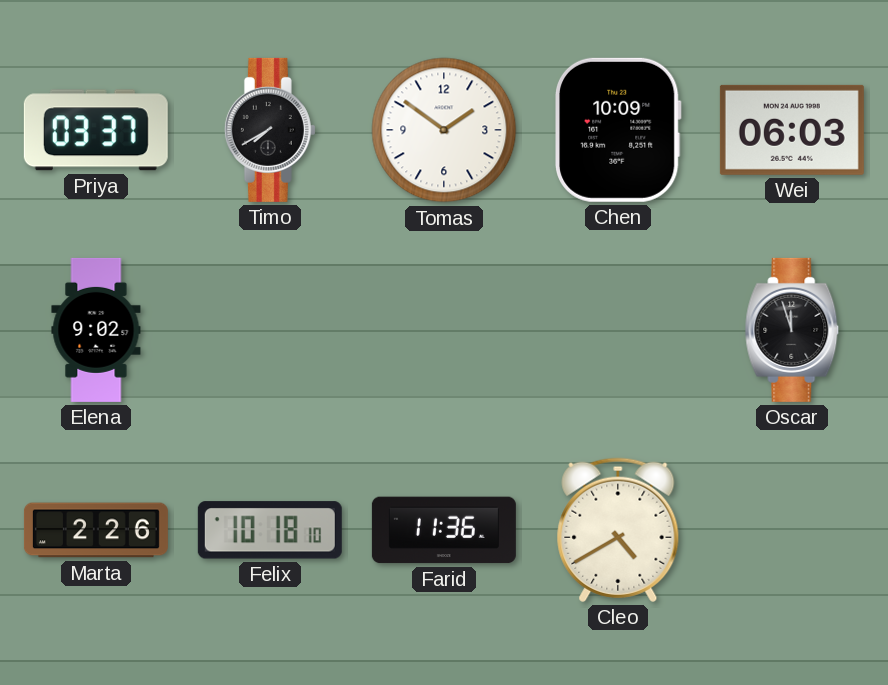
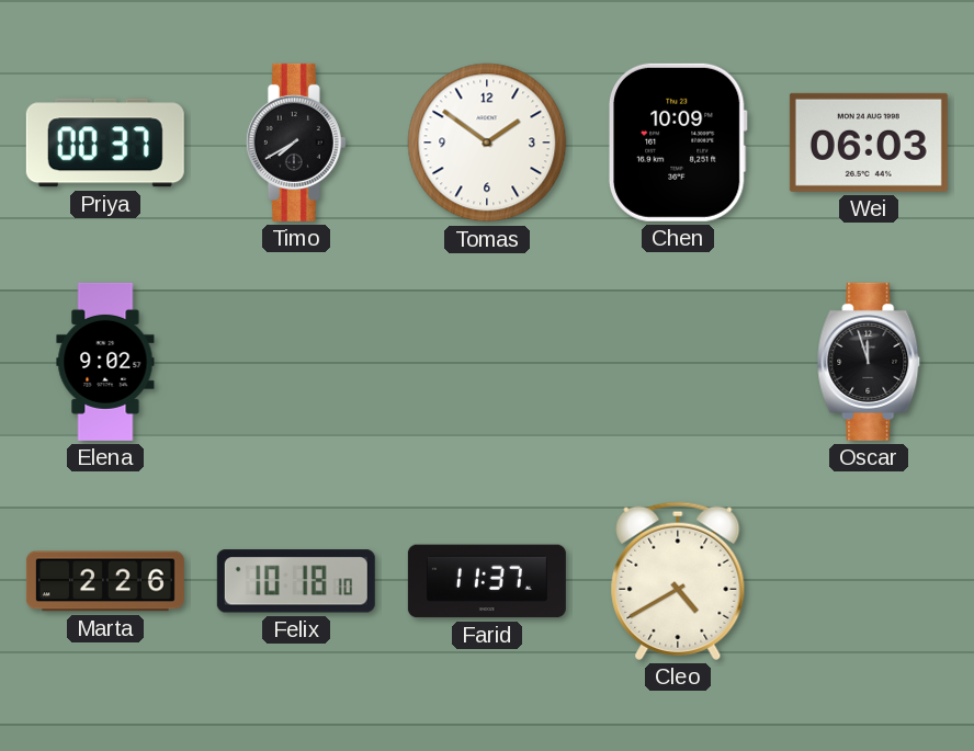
Priya: 03:37 -> 00:37 (105, 143)
Farid: 11:36 -> 11:37 (487, 581)
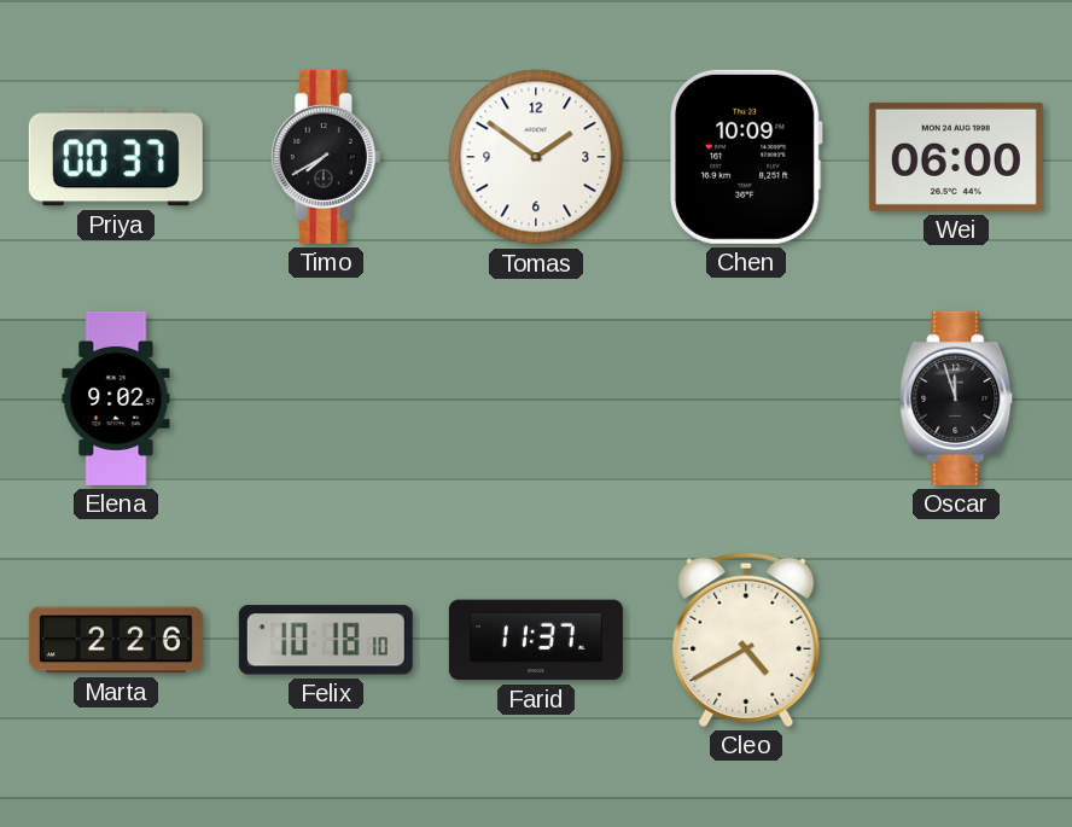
Wei: 06:03 -> 06:00 (956, 157)
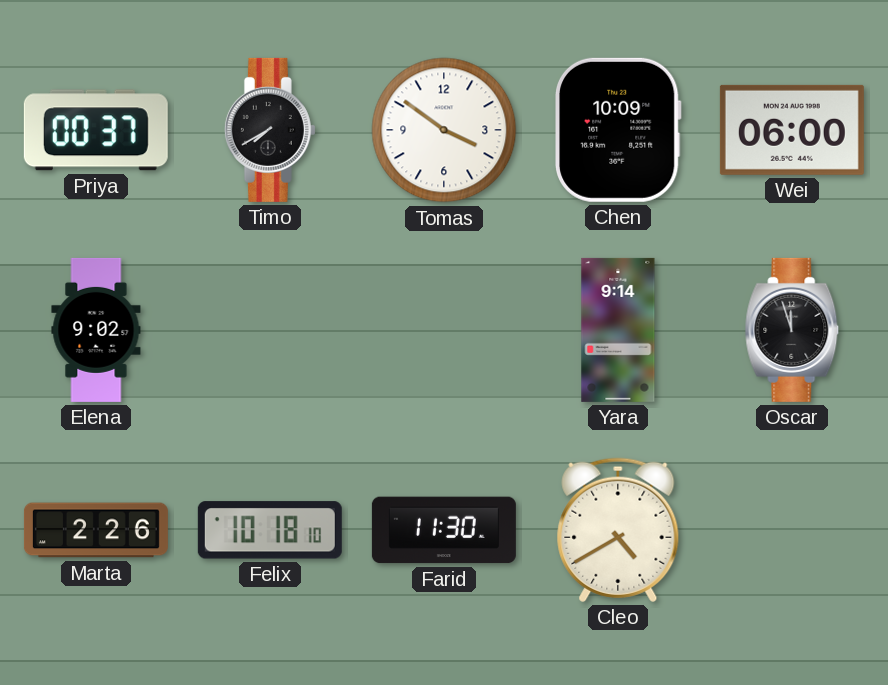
Tomas: 1:51 -> 3:51 (444, 130)
Yara: none -> 9:14 (618, 330)
Farid: 11:37 -> 11:30 (444, 530)
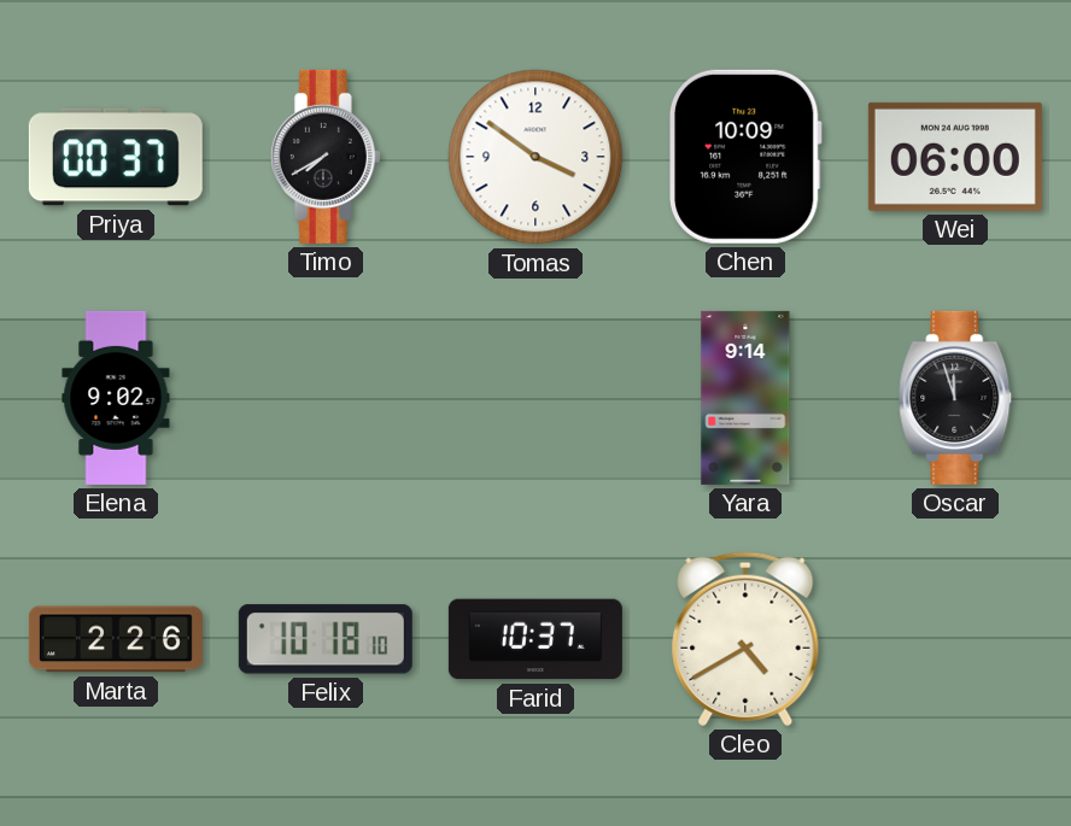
Farid: 11:30 -> 10:37 (535, 639)
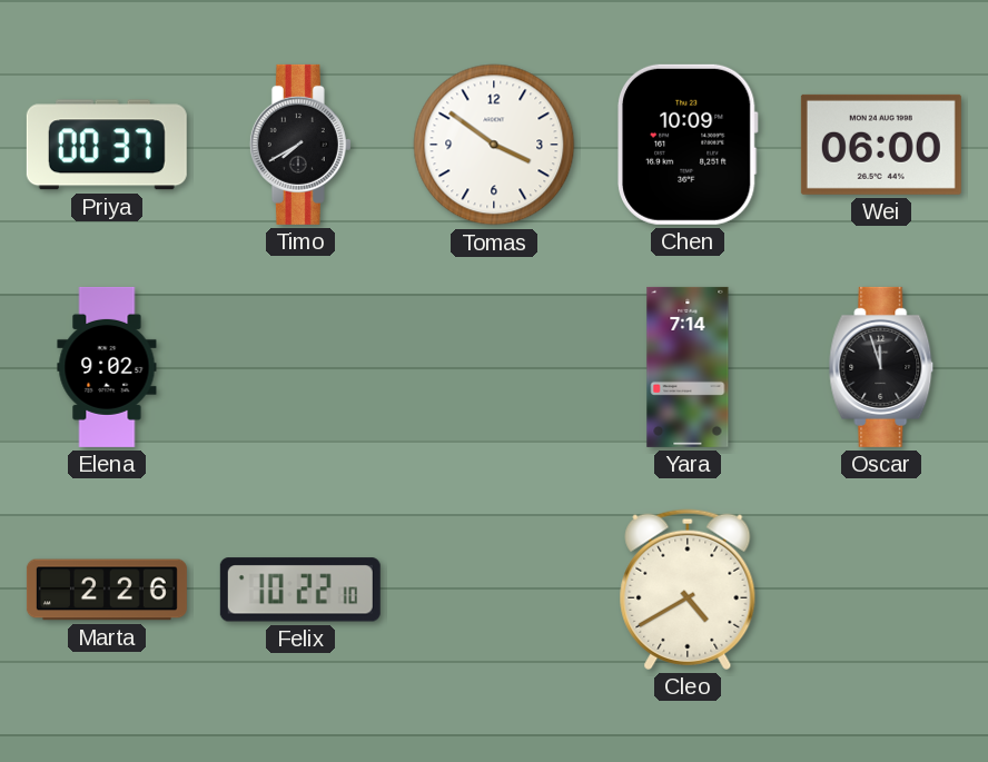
Yara: 9:14 -> 7:14 (688, 367)
Felix: 10:18 -> 10:22 (300, 590)
Farid: 10:37 -> none (535, 639)
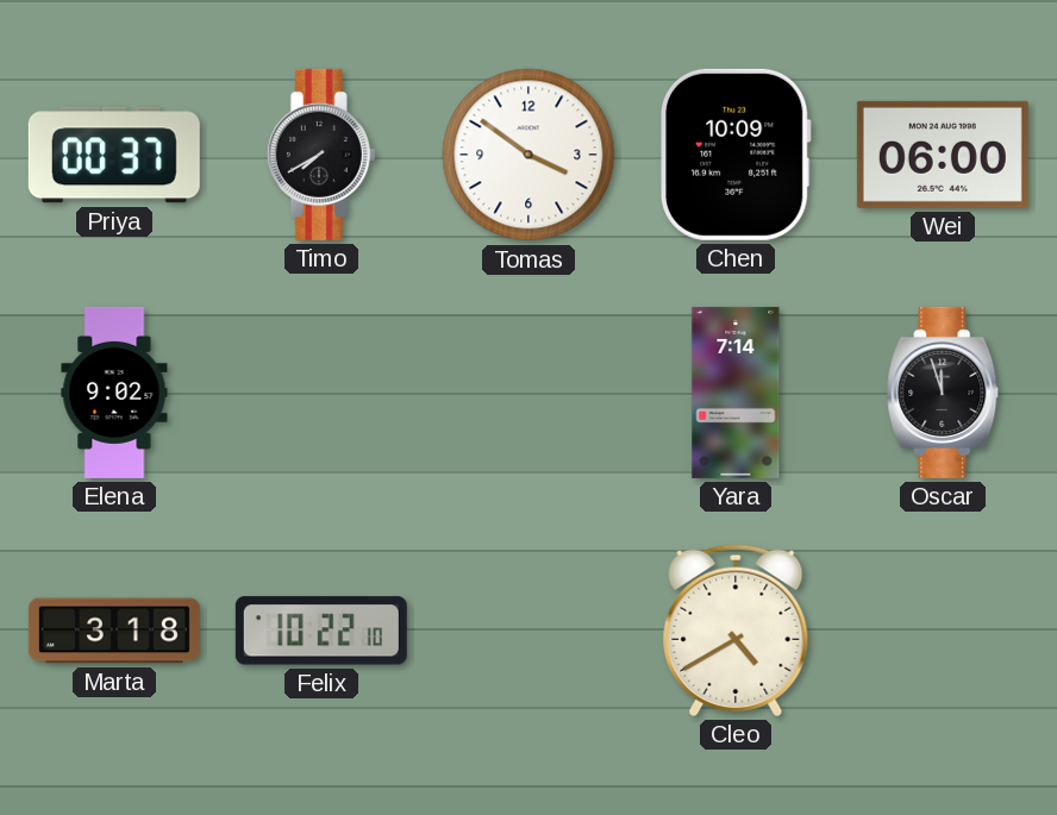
Marta: 2:26 -> 3:18 (114, 631)
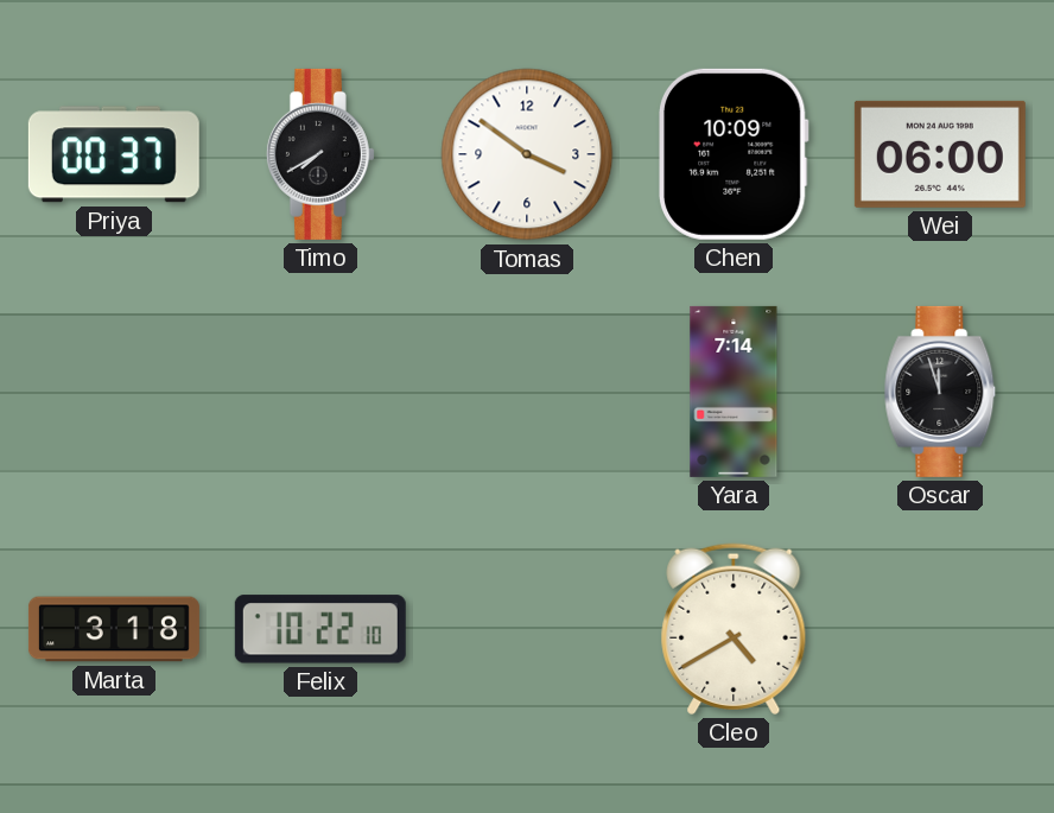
Elena: 9:02 -> none (114, 393)
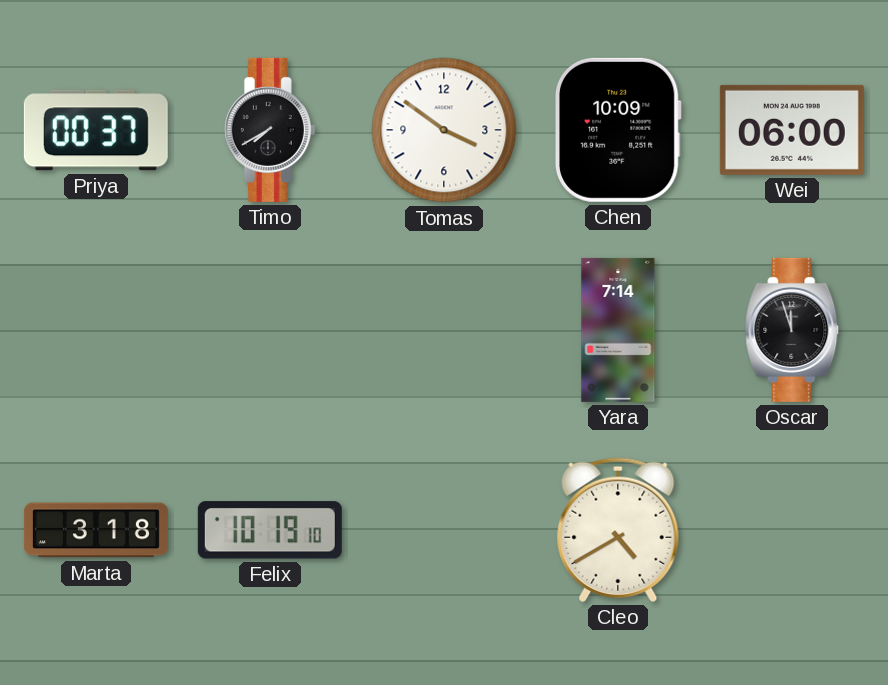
Felix: 10:22 -> 10:19 (270, 530)
